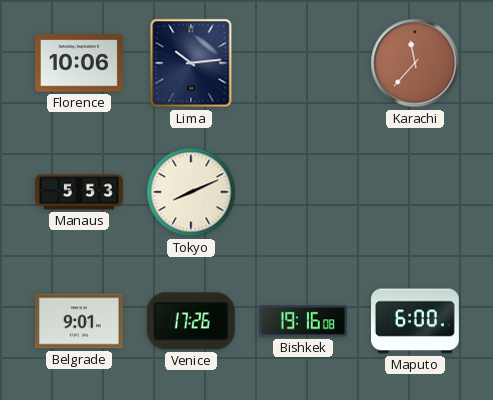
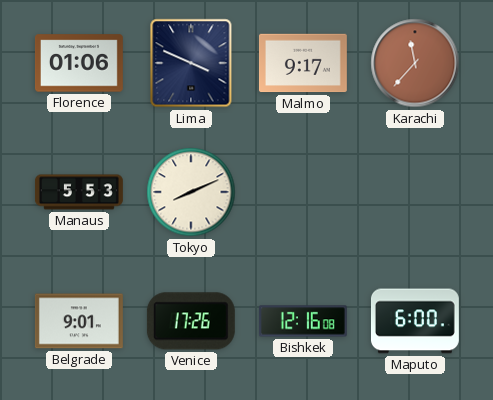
Florence: 10:06 -> 01:06 (79, 63)
Lima: 10:14 -> 3:49 (191, 63)
Malmo: none -> 9:17 (303, 63)
Bishkek: 19:16 -> 12:16 (303, 321)
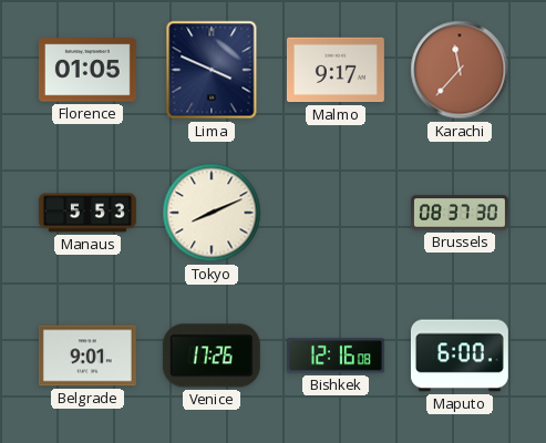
Florence: 01:06 -> 01:05 (87, 70)
Brussels: none -> 08:37 (461, 213)
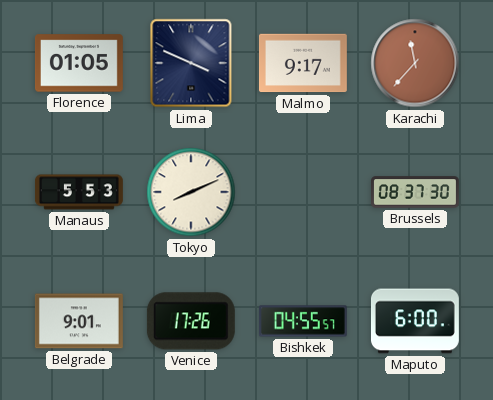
Bishkek: 12:16 -> 04:55 (303, 321)
